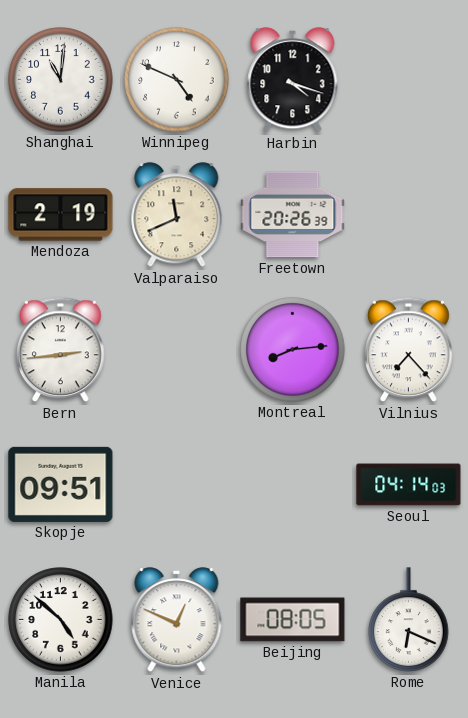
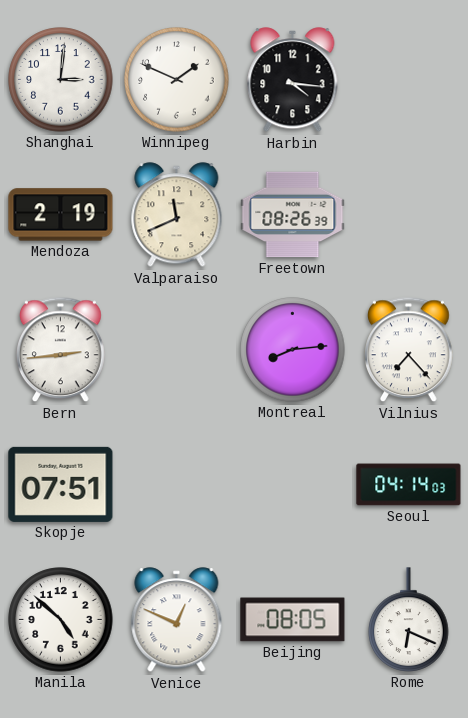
Shanghai: 11:01 -> 3:01 (61, 80)
Winnipeg: 4:49 -> 1:49 (177, 80)
Harbin: 4:18 -> 4:16 (293, 80)
Freetown: 20:26 -> 08:26 (293, 215)
Skopje: 09:51 -> 07:51 (61, 484)
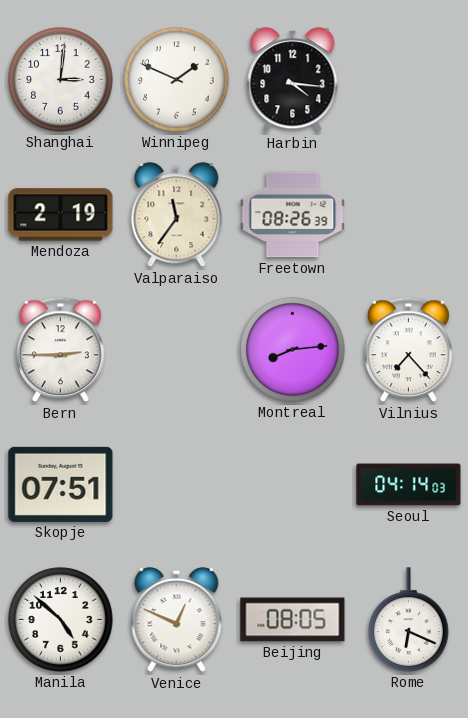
Valparaiso: 11:41 -> 11:36 (177, 215)
Bern: 2:44 -> 2:45 (61, 350)
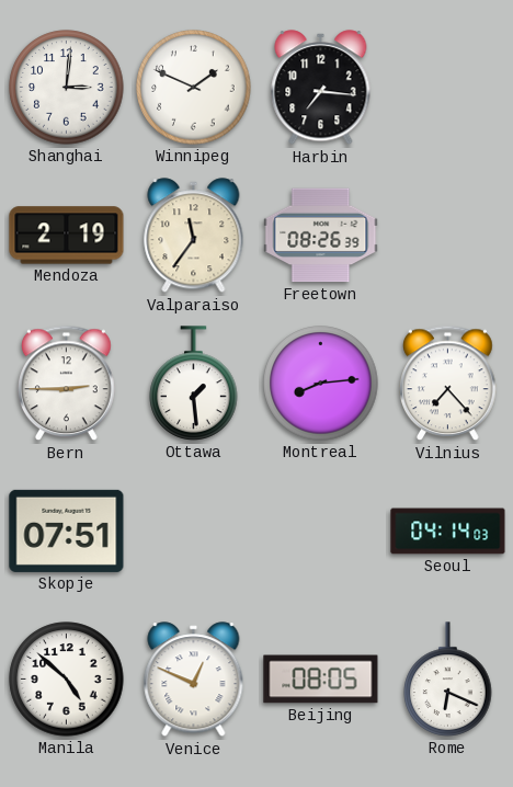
Harbin: 4:16 -> 7:16 (321, 88)
Ottawa: none -> 1:29 (194, 384)
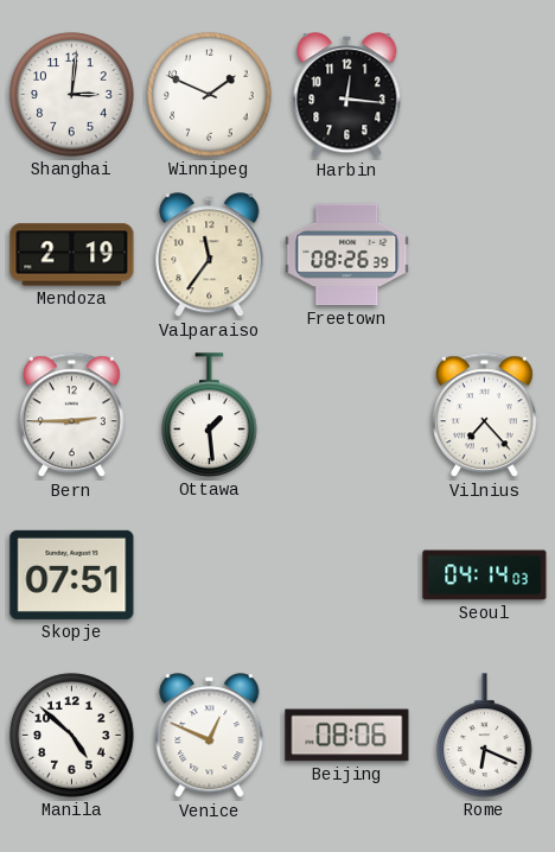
Harbin: 7:16 -> 12:16 (347, 95)
Montreal: 8:14 -> none (321, 384)
Beijing: 08:05 -> 08:06 (347, 736)
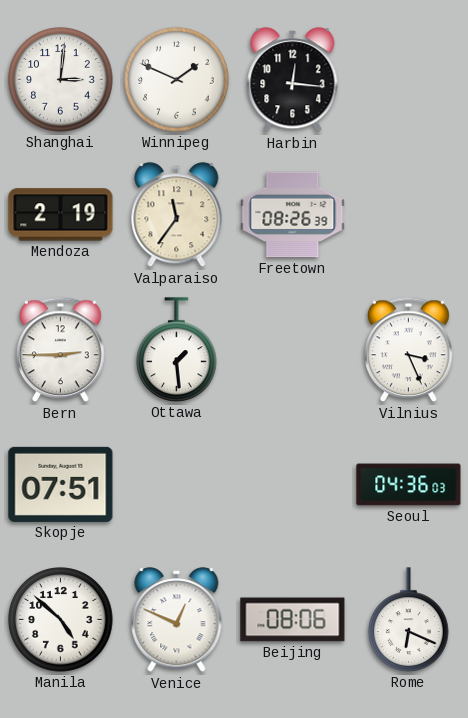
Vilnius: 7:23 -> 3:26 (409, 350)
Seoul: 04:14 -> 04:36 (409, 485)
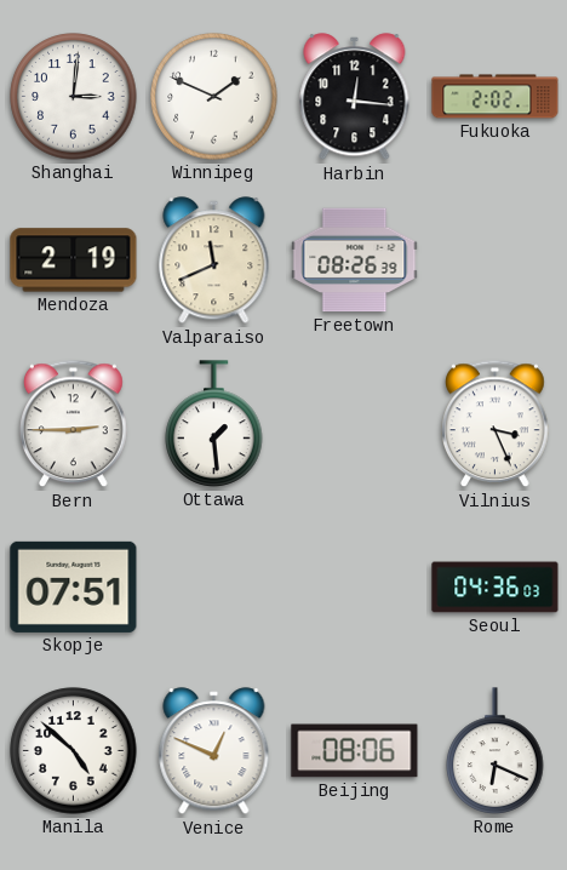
Fukuoka: none -> 2:02 (496, 97)
Valparaiso: 11:36 -> 11:41 (214, 261)
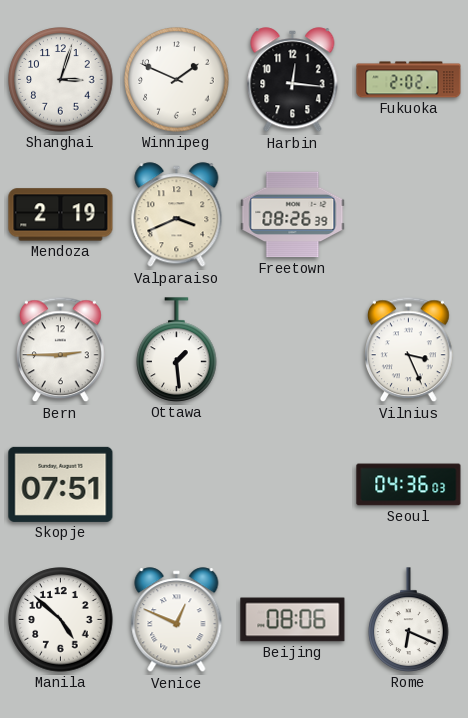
Shanghai: 3:01 -> 3:03 (61, 80)
Valparaiso: 11:41 -> 3:41 (177, 215)
